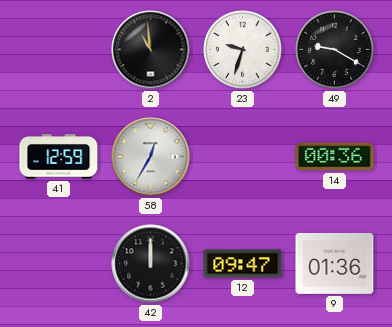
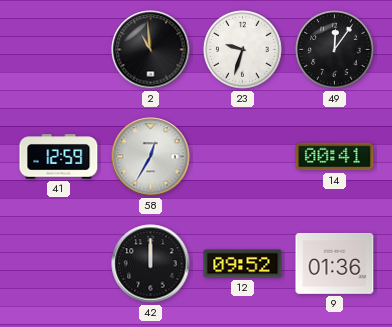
49: 9:20 -> 12:06 (335, 50)
14: 00:36 -> 00:41 (335, 157)
12: 09:47 -> 09:52 (243, 264)
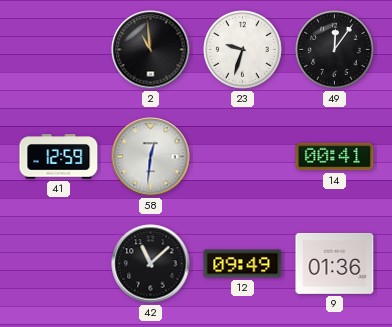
58: 12:35 -> 12:31 (151, 157)
42: 12:00 -> 11:08 (151, 264)
12: 09:52 -> 09:49 (243, 264)
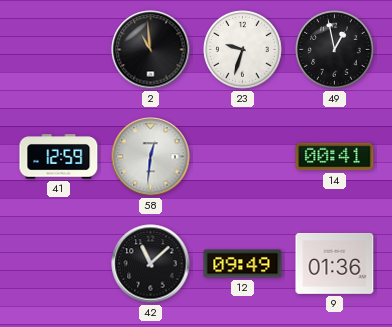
49: 12:06 -> 12:58 (335, 50)
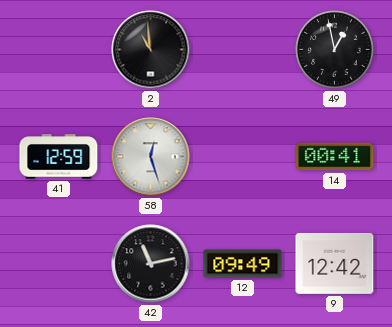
23: 9:33 -> none (243, 50)
58: 12:31 -> 12:27 (151, 157)
42: 11:08 -> 11:13 (151, 264)
9: 01:36 -> 12:42 (335, 263)
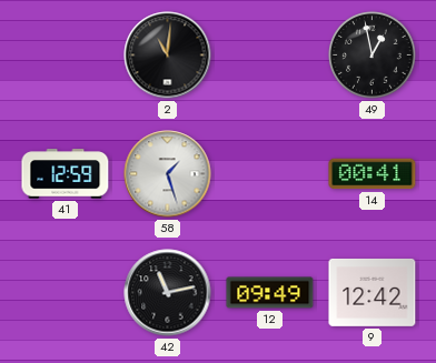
2: 10:59 -> 11:01 (168, 56)
58: 12:27 -> 1:27 (168, 174)
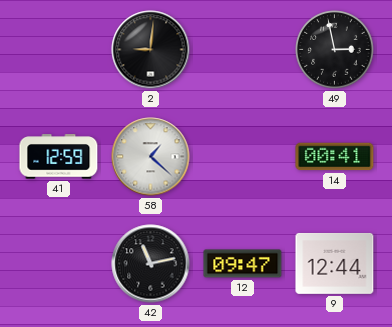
2: 11:01 -> 9:01 (151, 50)
49: 12:58 -> 2:58 (335, 50)
58: 1:27 -> 1:22 (151, 157)
12: 09:49 -> 09:47 (243, 264)
9: 12:42 -> 12:44 (335, 263)
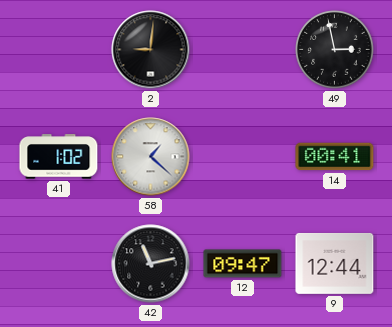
41: 12:59 -> 1:02 (59, 157)
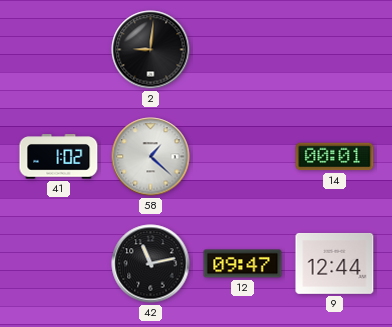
49: 2:58 -> none (335, 50)
14: 00:41 -> 00:01 (335, 157)
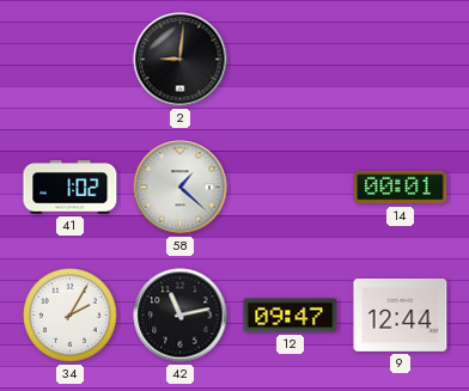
34: none -> 2:05 (71, 316)
